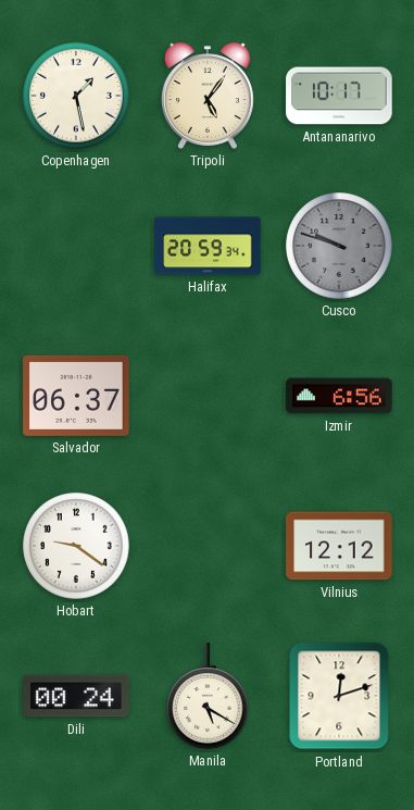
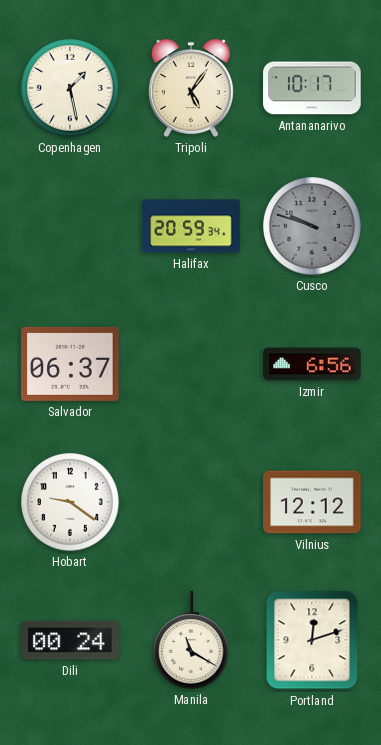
Manila: 5:20 -> 11:20 (192, 640)
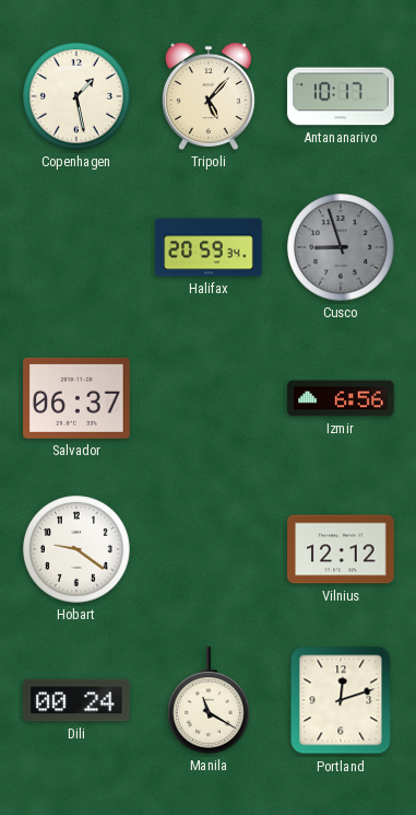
Tripoli: 5:06 -> 5:07 (209, 96)
Cusco: 9:48 -> 8:57 (341, 247)
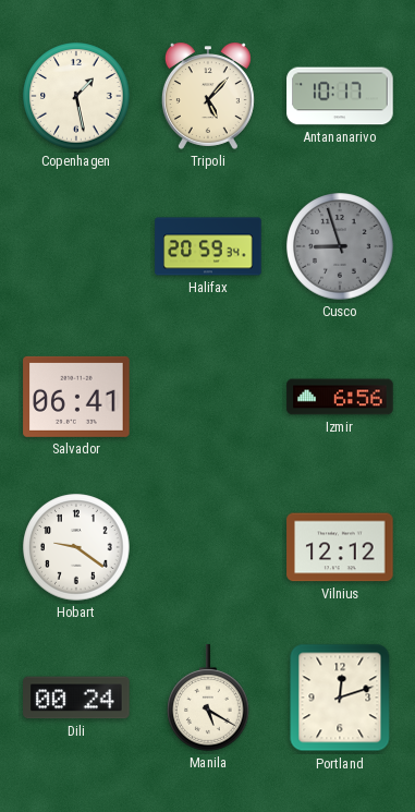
Salvador: 06:37 -> 06:41 (76, 397)
Manila: 11:20 -> 5:20 (209, 698)
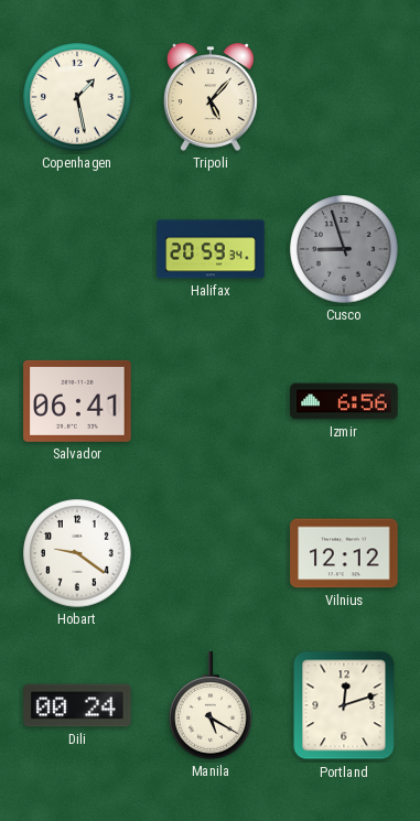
Antananarivo: 10:17 -> none (340, 96)
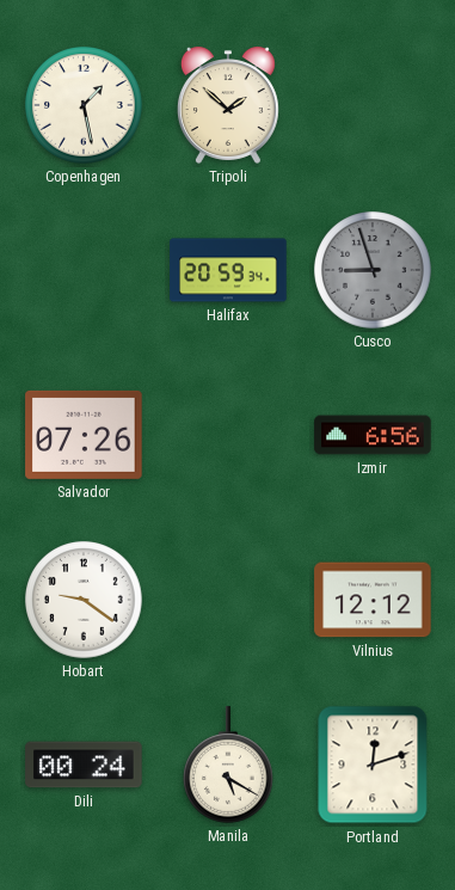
Tripoli: 5:07 -> 1:52 (228, 105)
Salvador: 06:41 -> 07:26 (84, 435)
